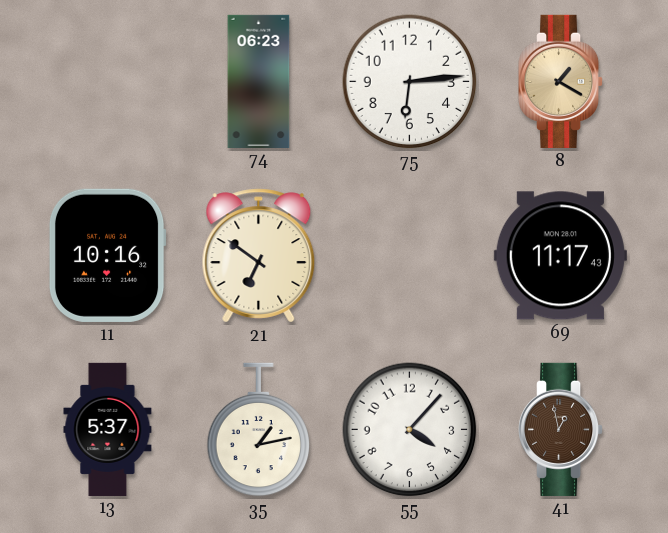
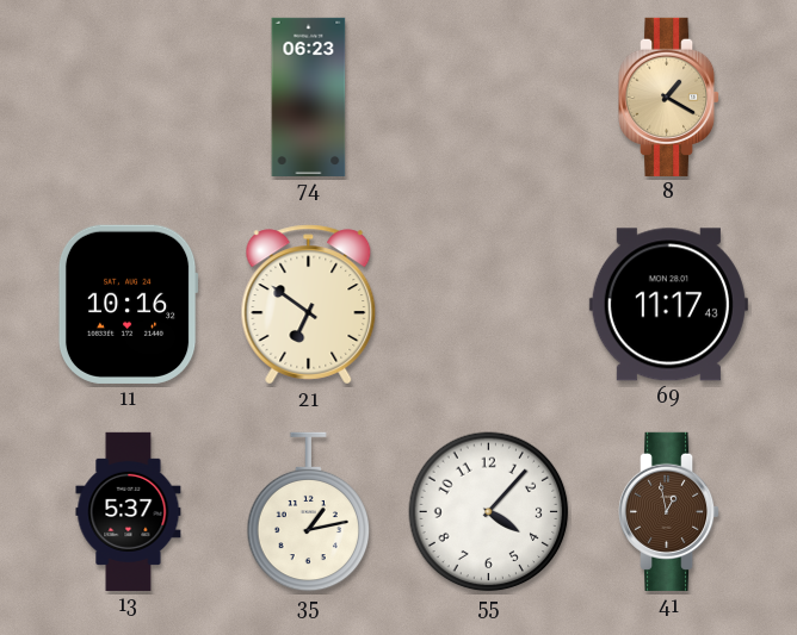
75: 6:14 -> none (410, 82)
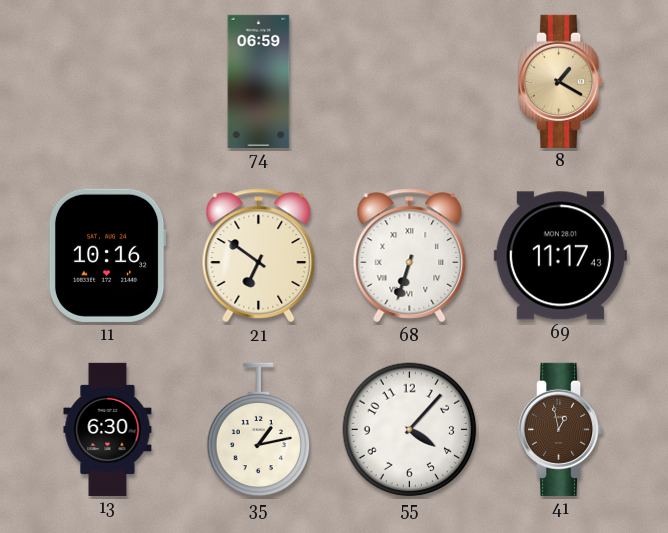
74: 06:23 -> 06:59 (259, 81)
68: none -> 6:33 (410, 256)
13: 5:37 -> 6:30 (108, 429)
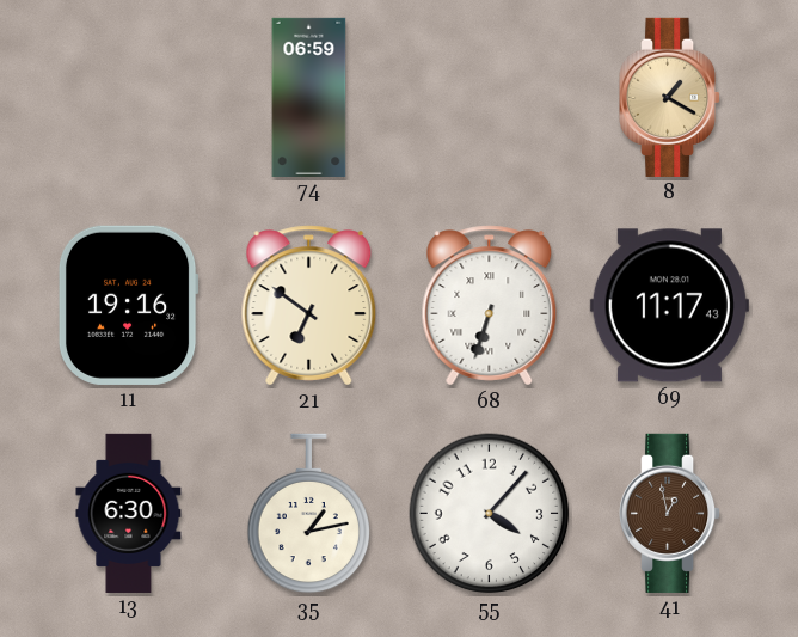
11: 10:16 -> 19:16 (128, 305)
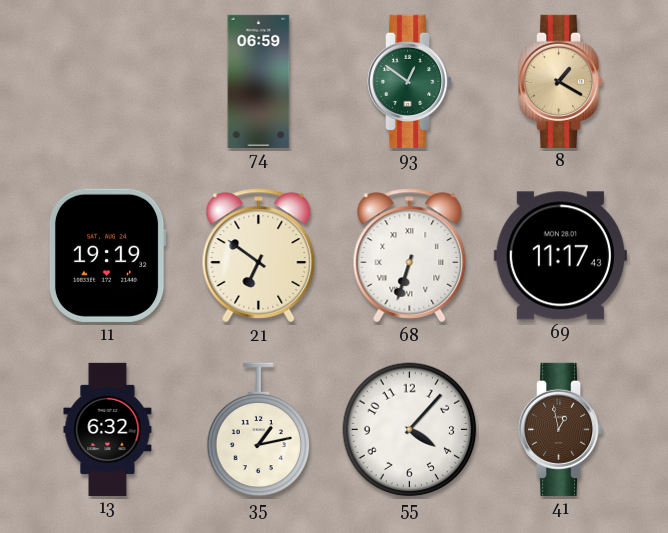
93: none -> 12:51 (411, 81)
11: 19:16 -> 19:19 (107, 255)
13: 6:30 -> 6:32 (108, 429)
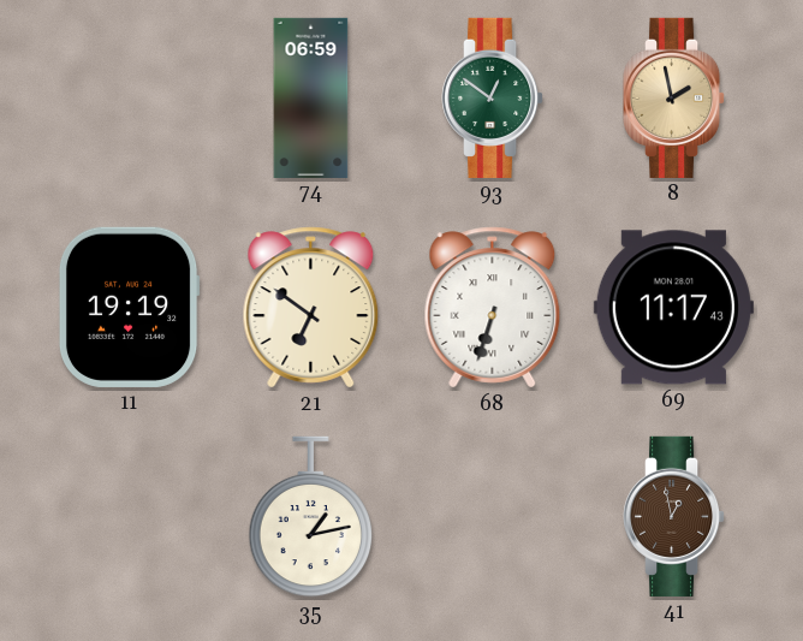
8: 1:20 -> 1:58 (676, 97)
13: 6:32 -> none (108, 429)
55: 4:07 -> none (410, 430)
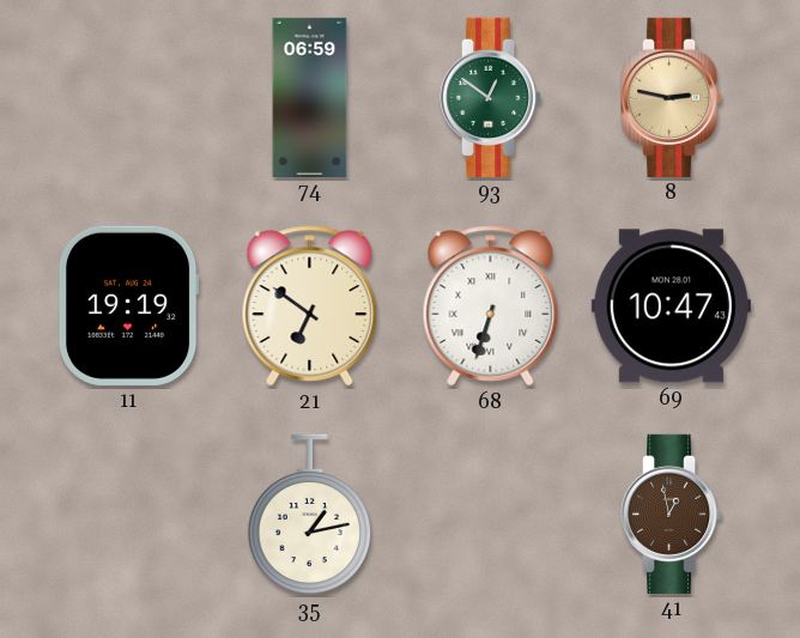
8: 1:58 -> 2:47 (673, 97)
69: 11:17 -> 10:47 (671, 306)
